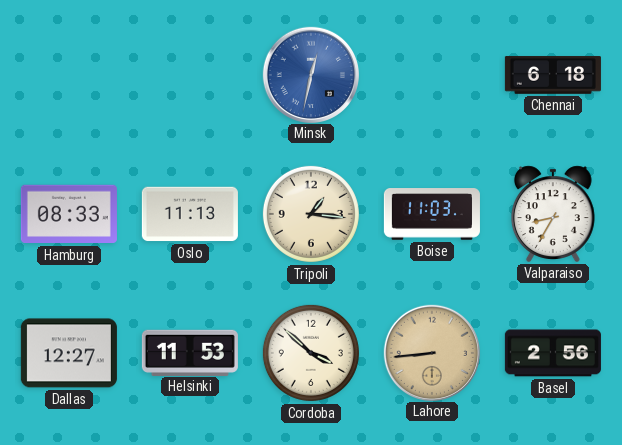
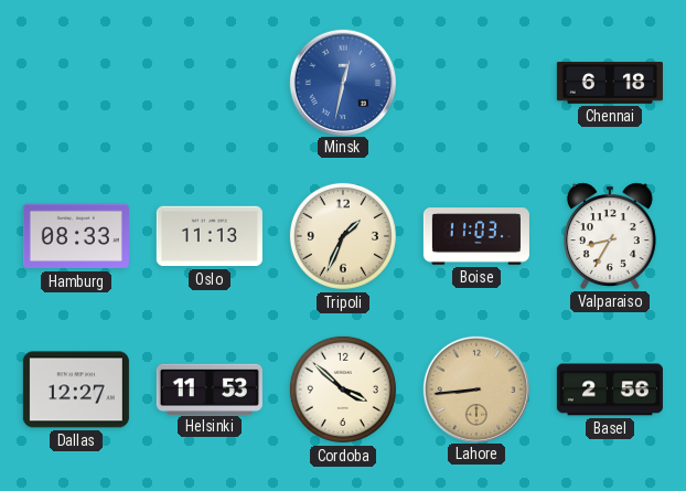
Tripoli: 1:16 -> 1:34 (343, 236)
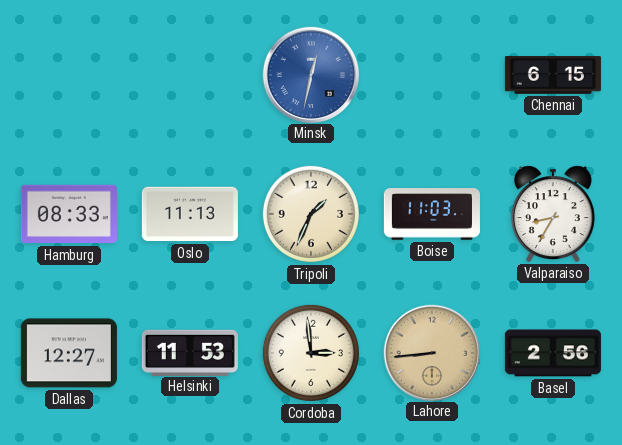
Chennai: 6:18 -> 6:15 (553, 75)
Cordoba: 3:52 -> 2:59 (311, 353)
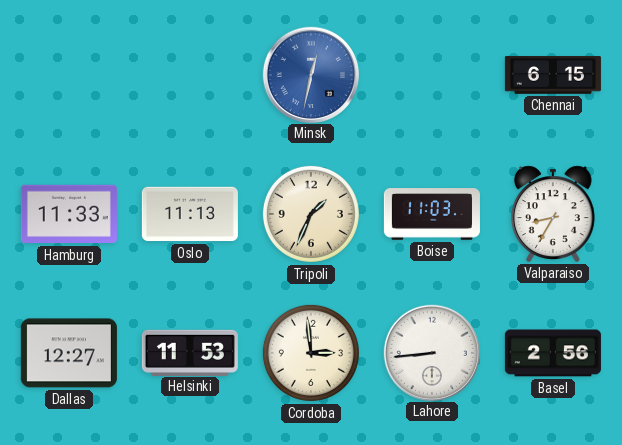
Hamburg: 08:33 -> 11:33 (69, 214)
Lahore dial: champagne -> white (431, 352)
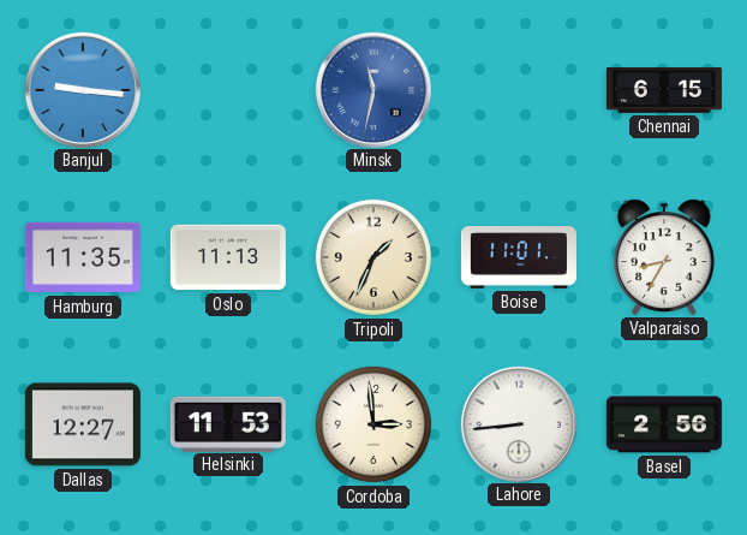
Banjul: none -> 9:16 (82, 89)
Minsk: 12:32 -> 11:32 (372, 89)
Hamburg: 11:33 -> 11:35 (83, 257)
Boise: 11:03 -> 11:01 (519, 257)
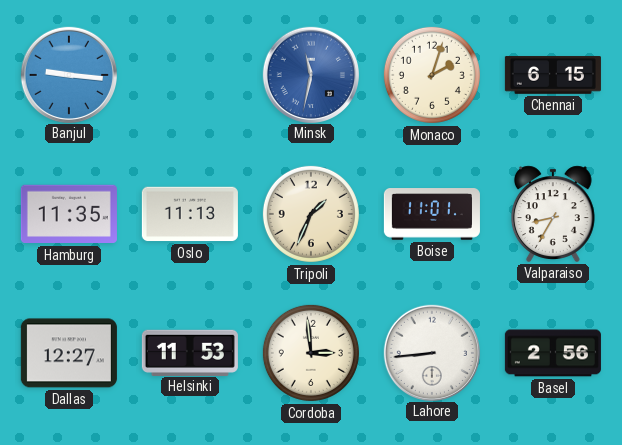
Monaco: none -> 2:03 (432, 75)
